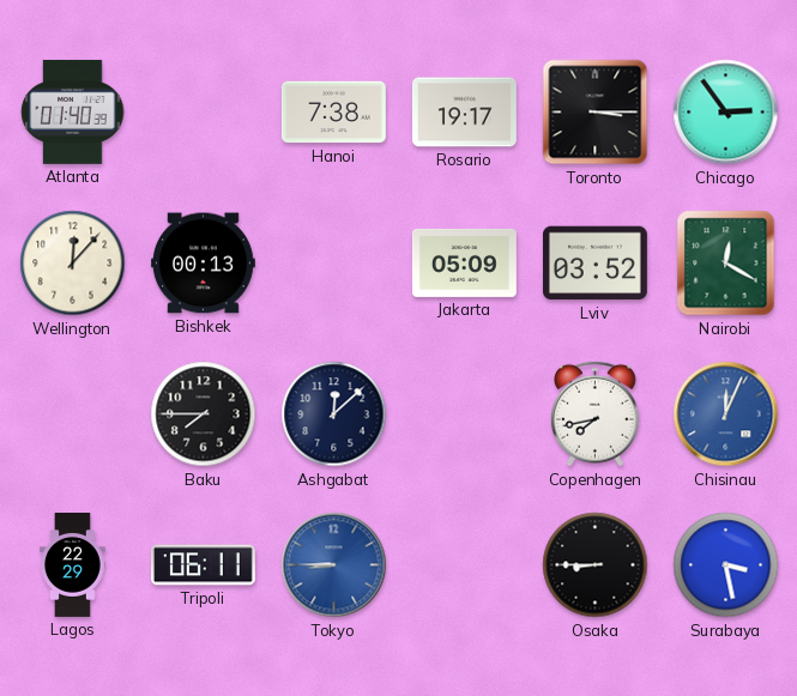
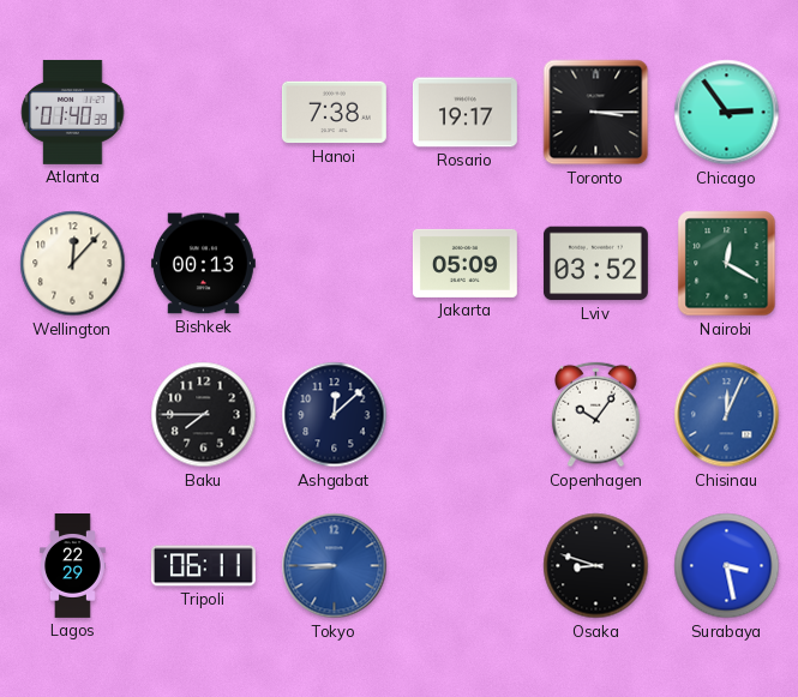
Copenhagen: 7:43 -> 10:06 (596, 415)
Osaka: 8:45 -> 8:48 (596, 566)
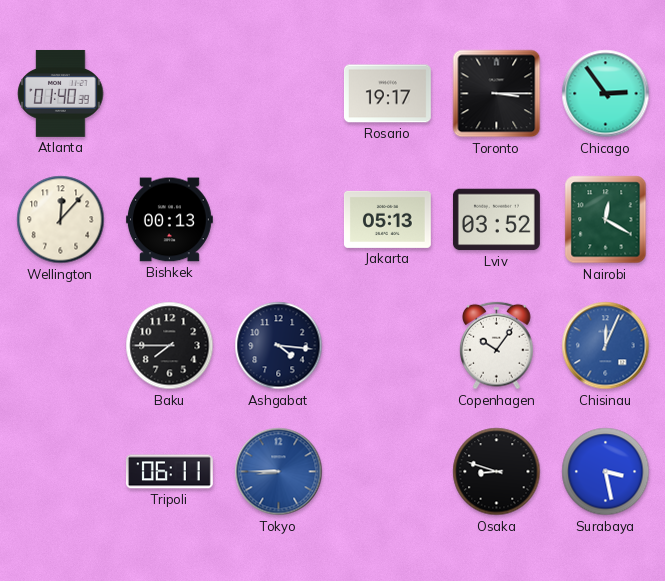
Hanoi: 7:38 -> none (334, 113)
Jakarta: 05:09 -> 05:13 (387, 219)
Ashgabat: 12:08 -> 4:16 (279, 346)
Lagos: 22:29 -> none (73, 566)
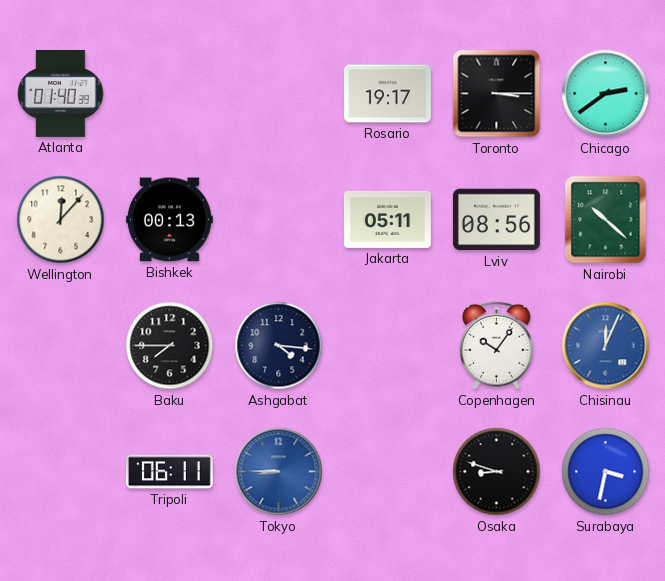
Chicago: 2:54 -> 2:39 (606, 94)
Jakarta: 05:13 -> 05:11 (387, 219)
Lviv: 03:52 -> 08:56 (496, 220)
Nairobi: 12:20 -> 10:22 (606, 220)
Surabaya: 3:28 -> 3:32 (606, 472)
